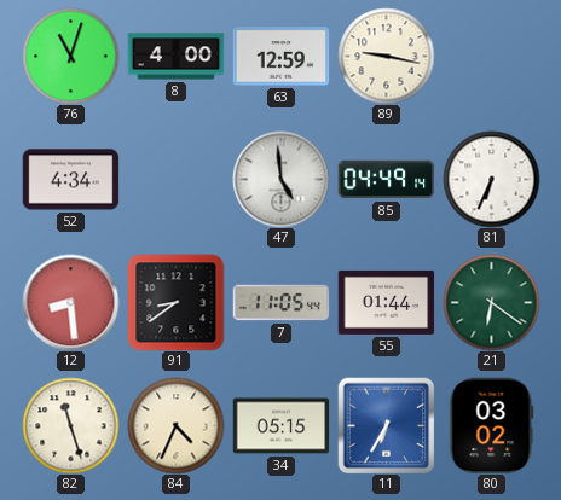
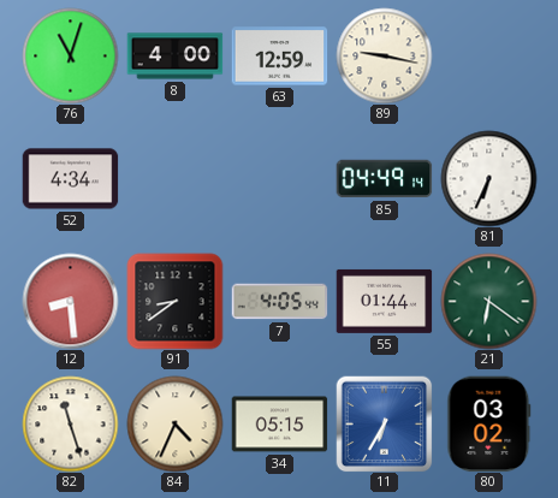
47: 4:59 -> none (280, 179)
7: 11:05 -> 4:05 (279, 302)
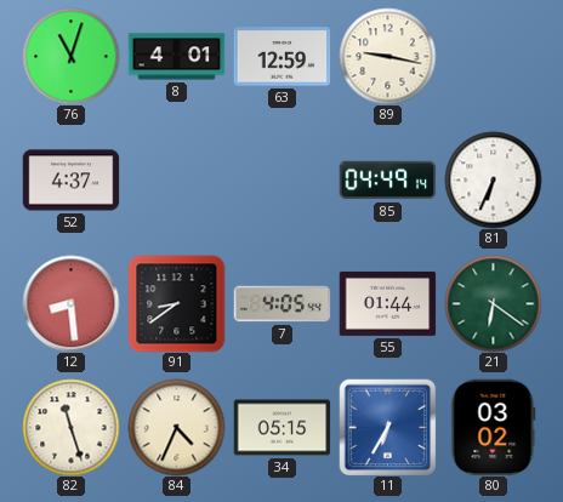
8: 4:00 -> 4:01 (176, 57)
52: 4:34 -> 4:37 (70, 181)
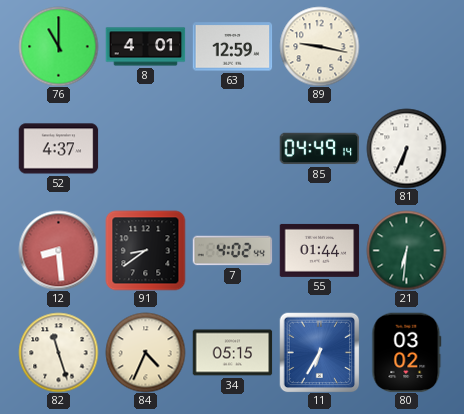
76: 11:03 -> 11:00 (58, 46)
7: 4:05 -> 4:02 (232, 251)
21: 6:21 -> 6:31 (406, 250)
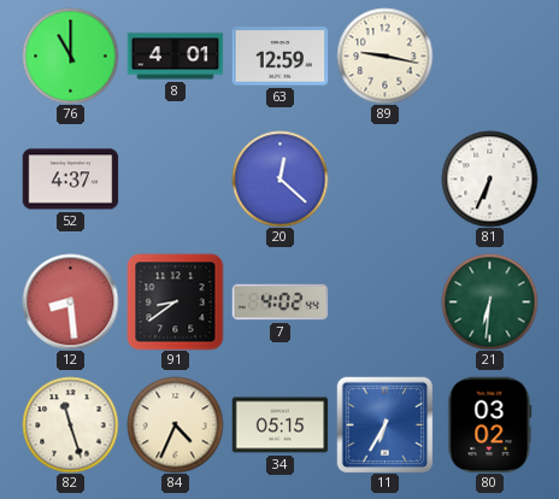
20: none -> 12:22 (279, 178)
85: 04:49 -> none (319, 149)
55: 01:44 -> none (319, 250)
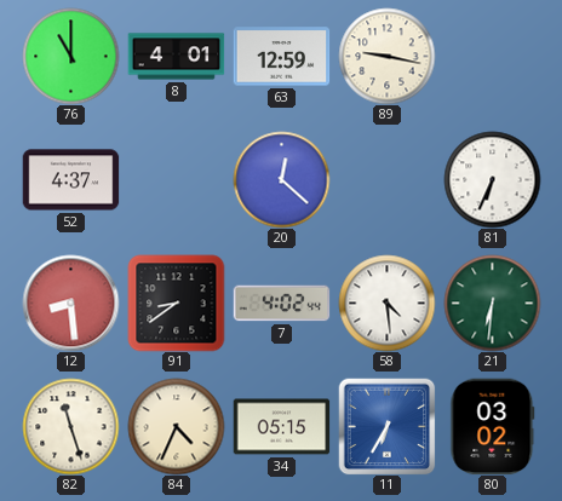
58: none -> 4:29 (386, 303)
